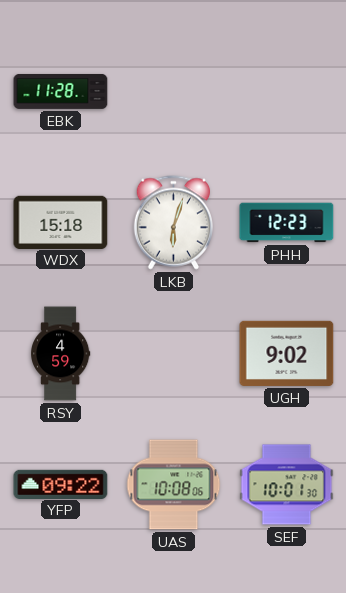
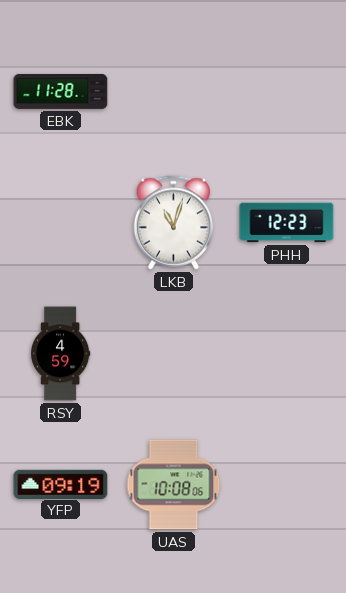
WDX: 15:18 -> none (61, 222)
LKB: 6:03 -> 11:03 (173, 223)
UGH: 9:02 -> none (287, 353)
YFP: 09:22 -> 09:19 (61, 484)
SEF: 10:01 -> none (287, 485)
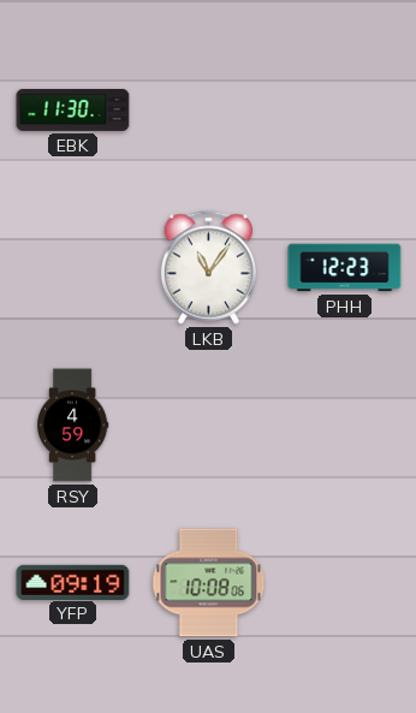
EBK: 11:28 -> 11:30 (73, 109)
LKB: 11:03 -> 11:06 (208, 268)
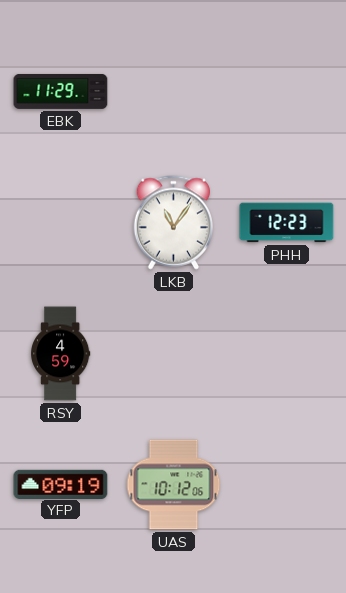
EBK: 11:30 -> 11:29 (61, 91)
UAS: 10:08 -> 10:12 (174, 485)
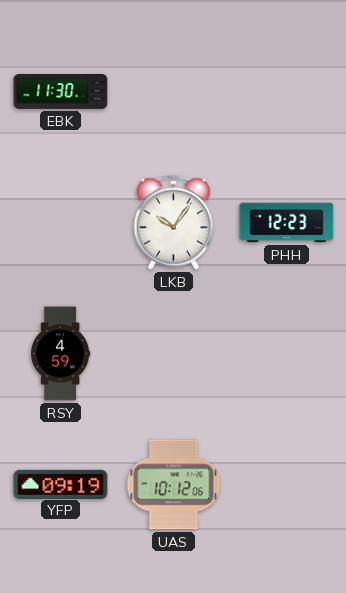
EBK: 11:29 -> 11:30 (61, 91)
LKB: 11:06 -> 10:06 (173, 223)
